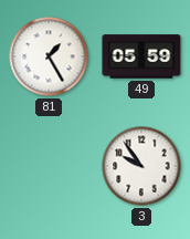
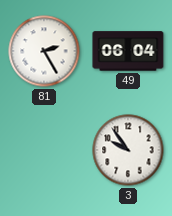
81: 1:25 -> 2:25 (44, 51)
49: 05:59 -> 06:04 (128, 51)
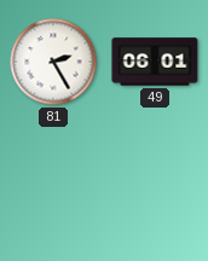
49: 06:04 -> 06:01 (155, 62)
3: 9:54 -> none (128, 150)
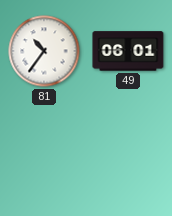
81: 2:25 -> 10:36 (44, 51)
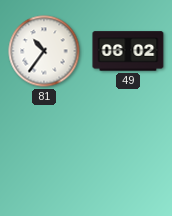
49: 06:01 -> 06:02 (128, 51)
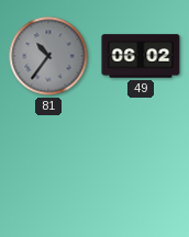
81 dial: white -> grey (48, 56)
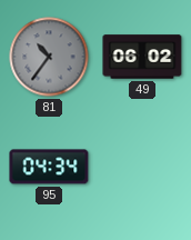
95: none -> 04:34 (49, 167)
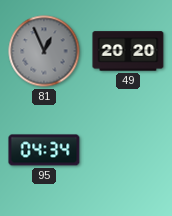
81: 10:36 -> 12:56 (44, 51)
49: 06:02 -> 20:20 (128, 51)
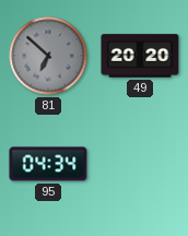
81: 12:56 -> 6:52 (48, 56)
